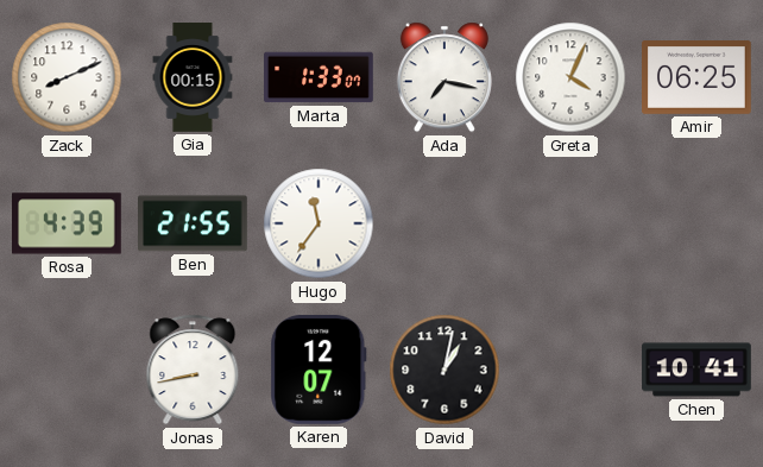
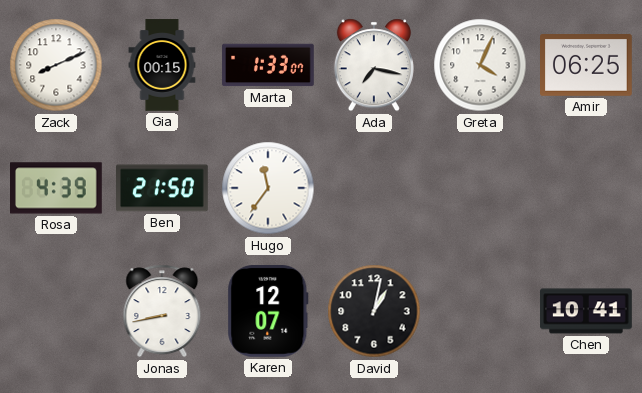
Ben: 21:55 -> 21:50 (163, 188)
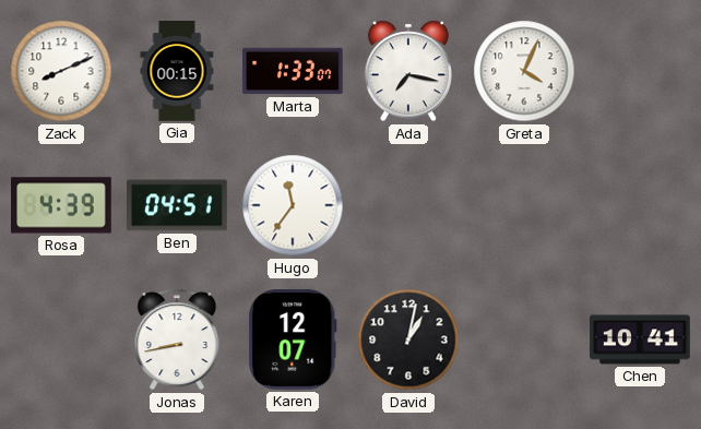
Amir: 06:25 -> none (587, 66)
Ben: 21:50 -> 04:51 (178, 205)
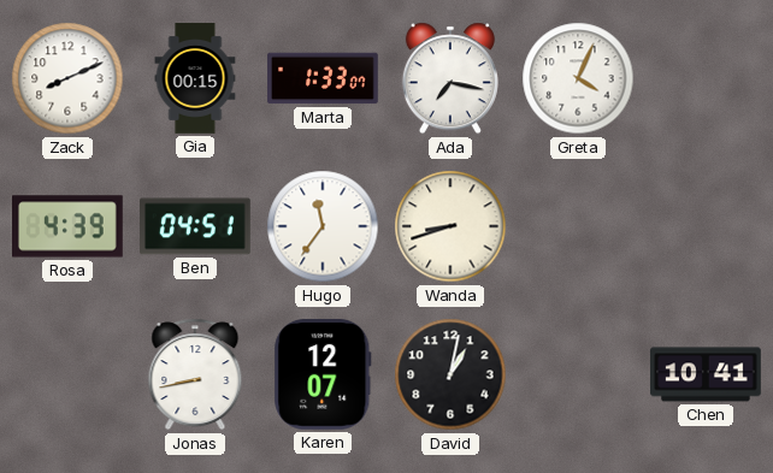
Wanda: none -> 8:42 (450, 226)
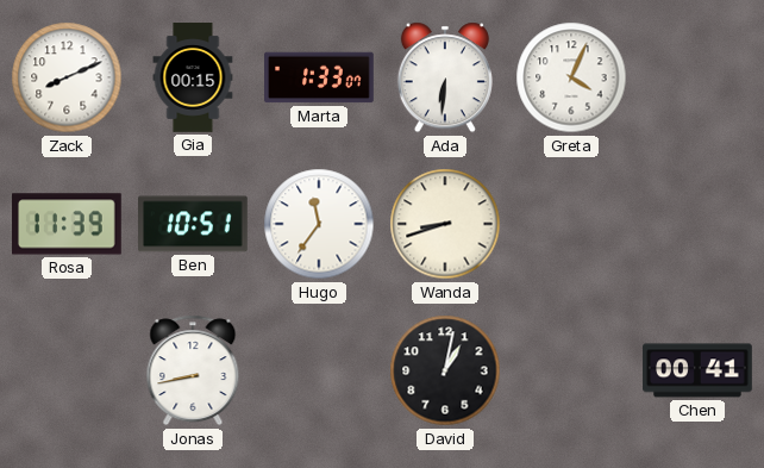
Ada: 7:17 -> 6:31 (445, 77)
Rosa: 4:39 -> 11:39 (68, 224)
Ben: 04:51 -> 10:51 (194, 224)
Karen: 12:07 -> none (323, 376)
Chen: 10:41 -> 00:41 (697, 370)
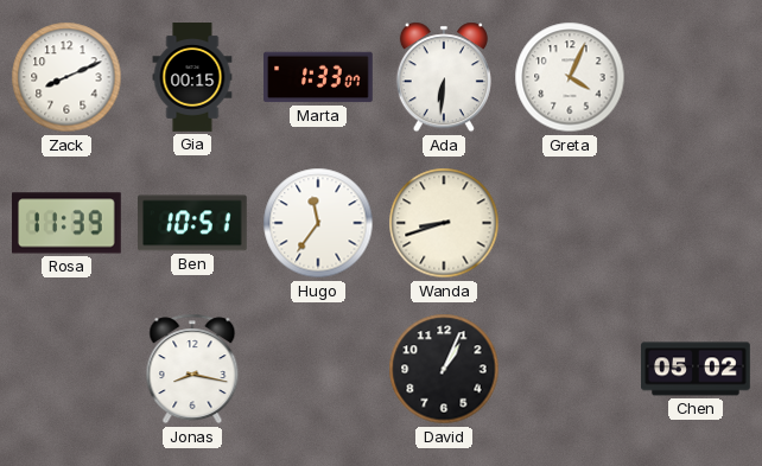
Jonas: 8:43 -> 8:17 (192, 369)
David: 1:02 -> 1:04 (444, 369)
Chen: 00:41 -> 05:02 (696, 369)
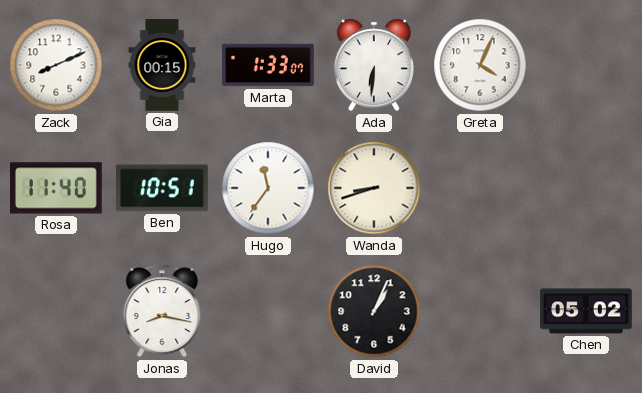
Rosa: 11:39 -> 11:40 (57, 188)
